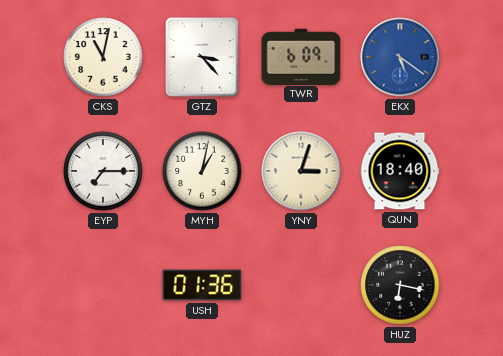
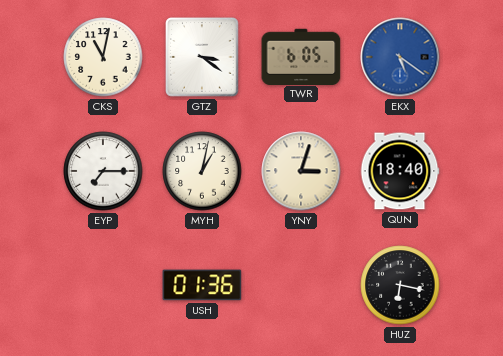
GTZ: 3:23 -> 3:21 (202, 57)
TWR: 6:09 -> 6:05 (301, 56)
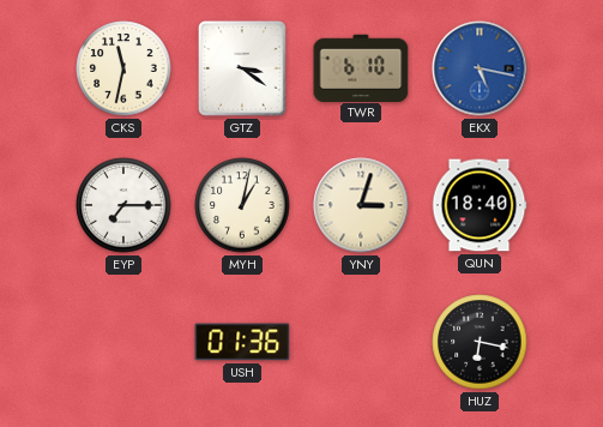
CKS: 11:02 -> 11:32 (123, 68)
TWR: 6:05 -> 6:10 (361, 67)
EKX: 5:21 -> 5:17 (480, 68)
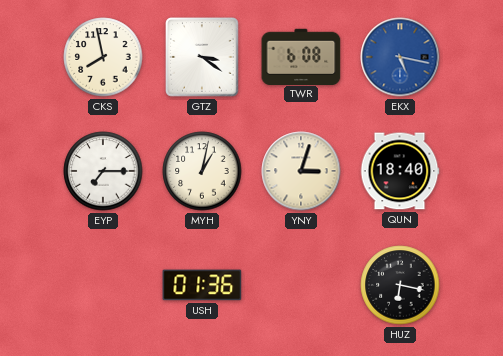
CKS: 11:32 -> 7:58 (103, 57)
TWR: 6:10 -> 6:08 (301, 56)
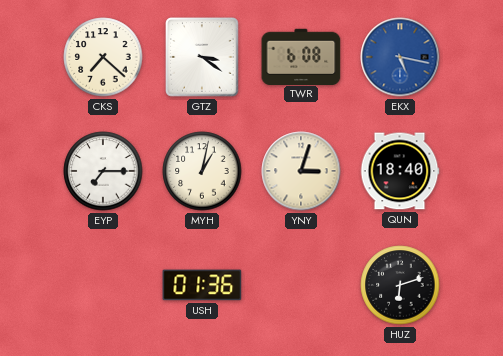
CKS: 7:58 -> 7:22 (103, 57)
HUZ: 6:17 -> 6:12 (400, 285)
